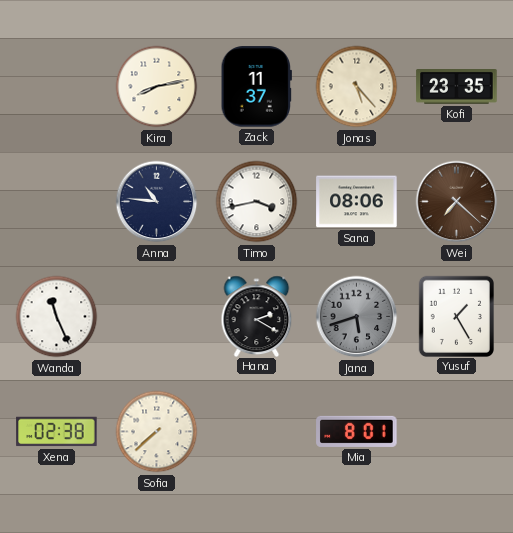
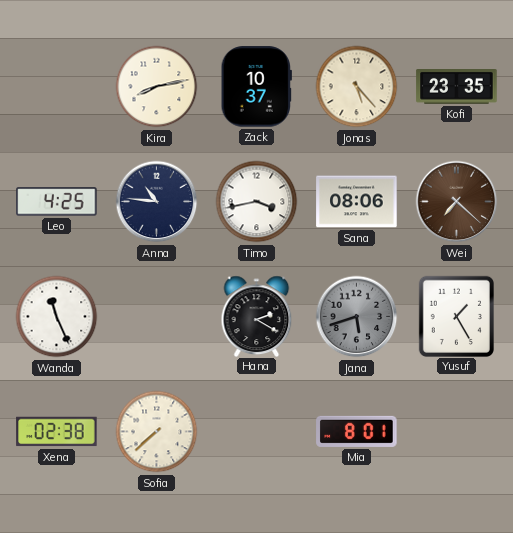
Zack: 11:37 -> 10:37 (256, 87)
Leo: none -> 4:25 (57, 202)
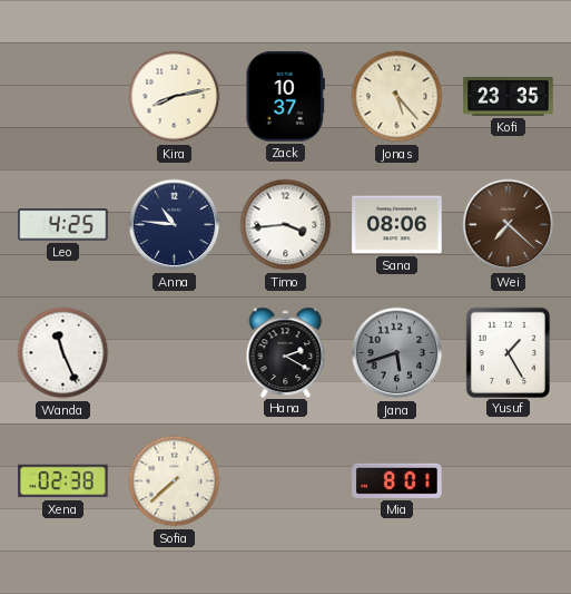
Timo: 3:43 -> 3:44 (286, 225)
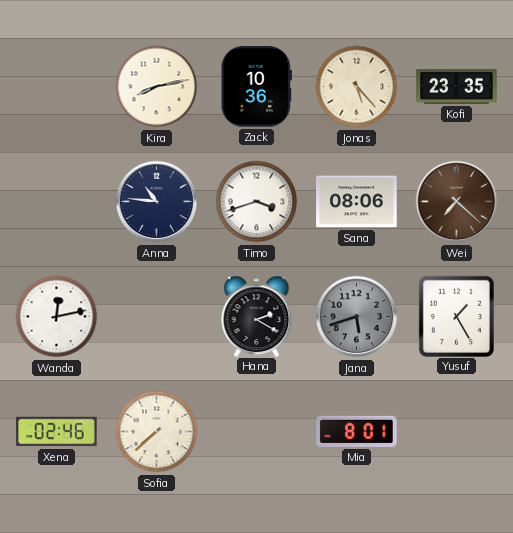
Zack: 10:37 -> 10:36 (256, 87)
Leo: 4:25 -> none (63, 225)
Timo: 3:44 -> 3:42 (257, 202)
Wanda: 11:26 -> 12:13 (57, 317)
Xena: 02:38 -> 02:46 (57, 432)
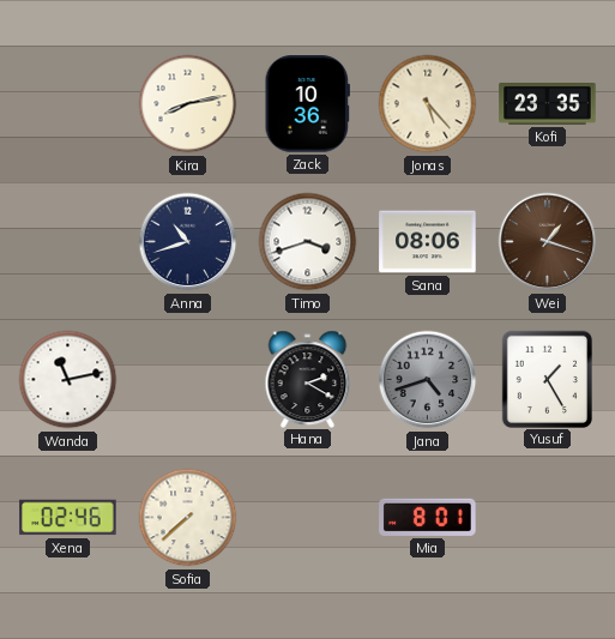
Anna: 10:46 -> 10:42 (188, 242)
Wei: 7:22 -> 1:18 (548, 242)
Wanda: 12:13 -> 11:13 (68, 380)
Jana: 5:42 -> 4:42 (428, 380)
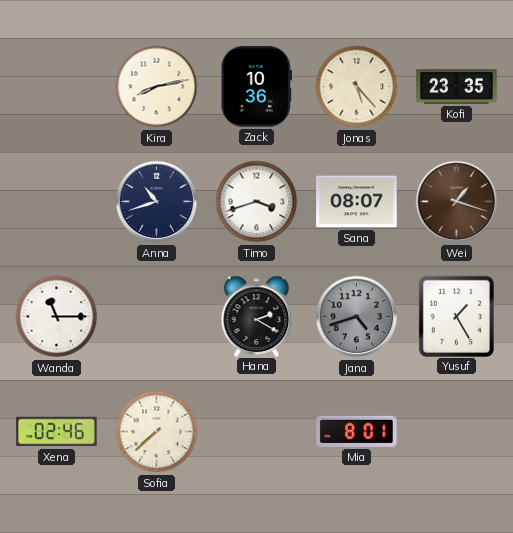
Sana: 08:06 -> 08:07 (357, 202)
Wanda: 11:13 -> 11:15 (57, 317)
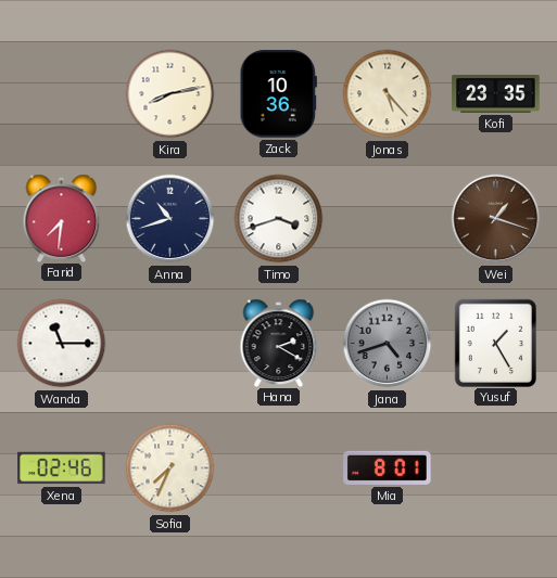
Farid: none -> 7:31 (62, 218)
Sana: 08:07 -> none (357, 202)
Sofia: 7:38 -> 7:34 (170, 468)
